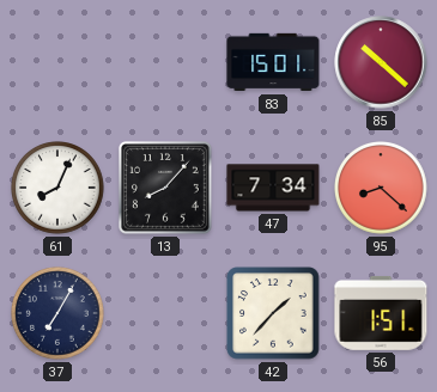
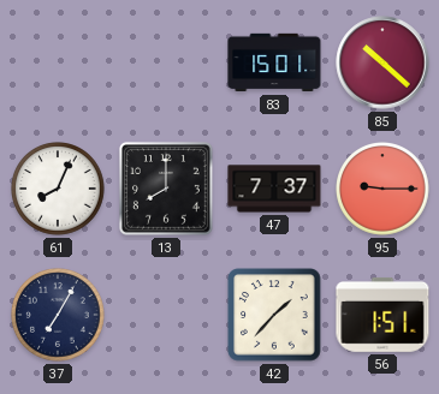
13: 8:07 -> 8:00 (166, 189)
47: 7:34 -> 7:37 (274, 189)
95: 8:22 -> 9:15 (384, 190)
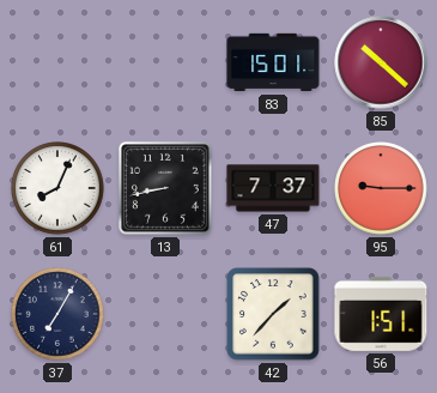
13: 8:00 -> 8:43 (165, 188)
